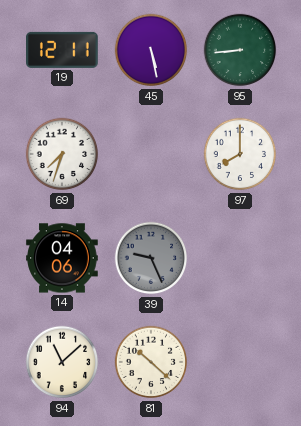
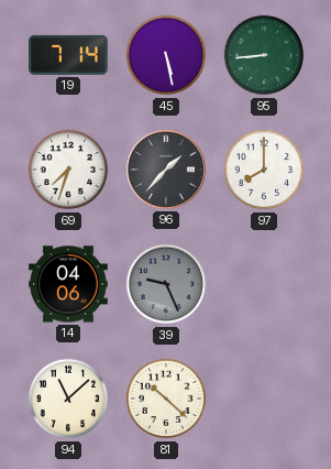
19: 12:11 -> 7:14 (69, 55)
96: none -> 1:37 (167, 171)
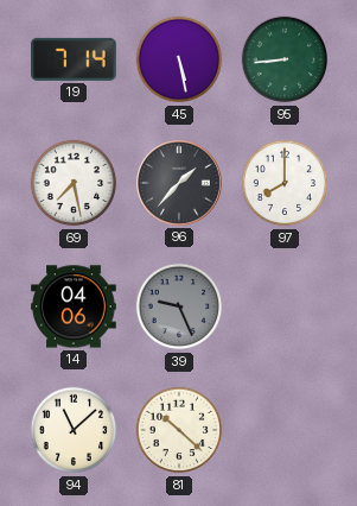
69: 7:33 -> 7:28 (74, 183)
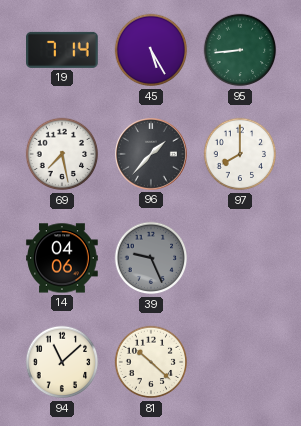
45: 5:28 -> 5:25 (151, 50)
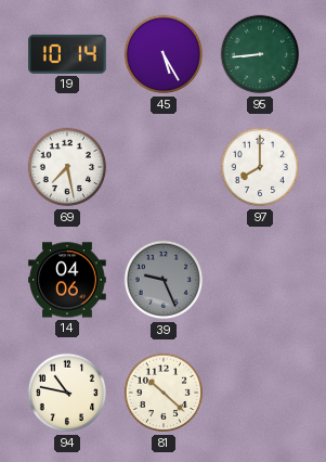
19: 7:14 -> 10:14 (68, 54)
96: 1:37 -> none (152, 155)
94: 11:08 -> 10:47 (67, 393)
